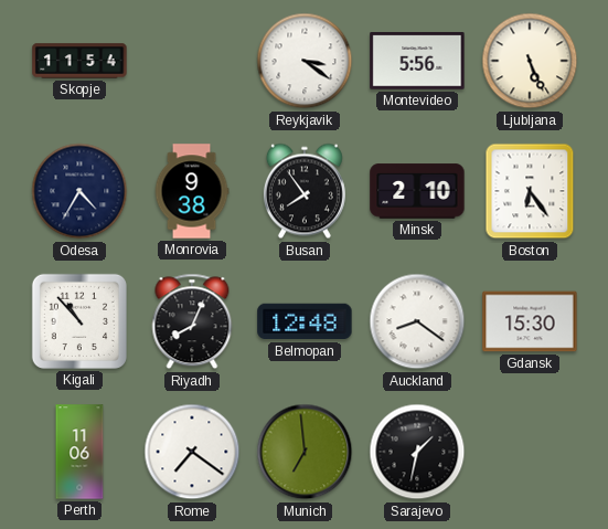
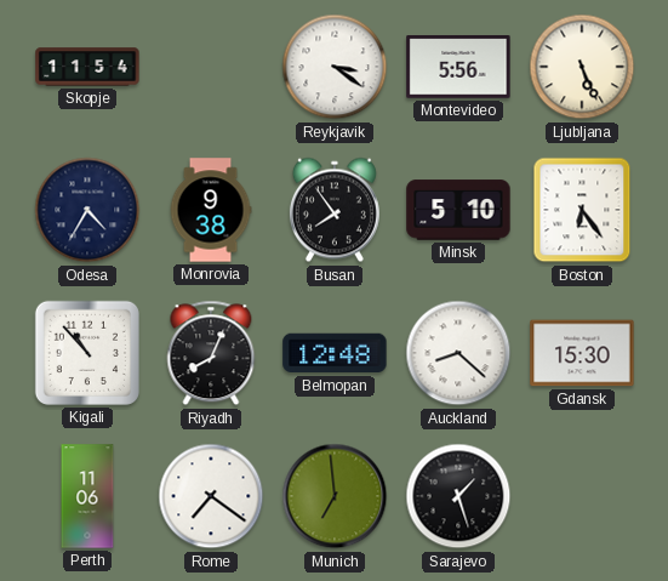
Minsk: 2:10 -> 5:10 (458, 210)
Auckland: 8:21 -> 8:22 (458, 353)
Sarajevo: 1:32 -> 1:27 (458, 496)
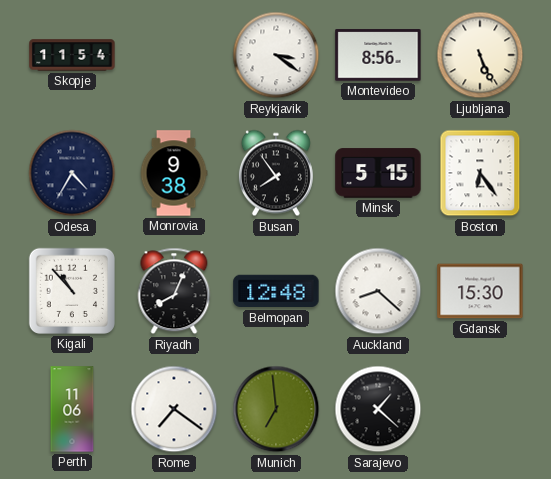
Montevideo: 5:56 -> 8:56 (378, 55)
Minsk: 5:10 -> 5:15 (378, 173)
Sarajevo: 1:27 -> 1:22 (378, 409)
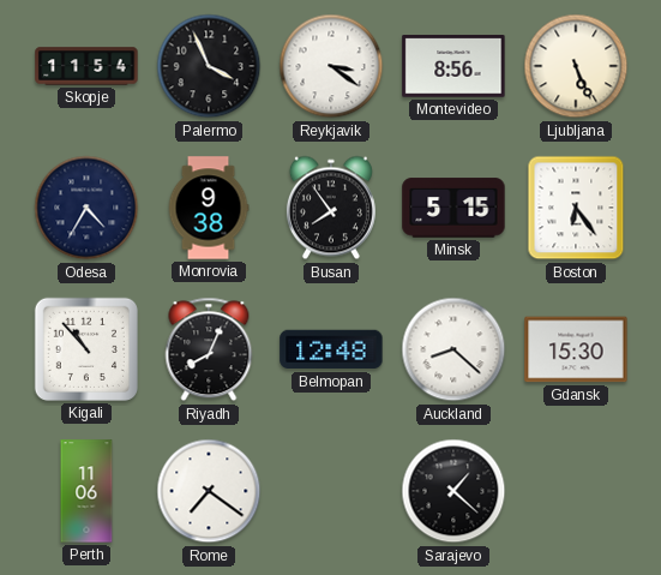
Palermo: none -> 3:56 (209, 66)
Munich: 6:59 -> none (276, 409)
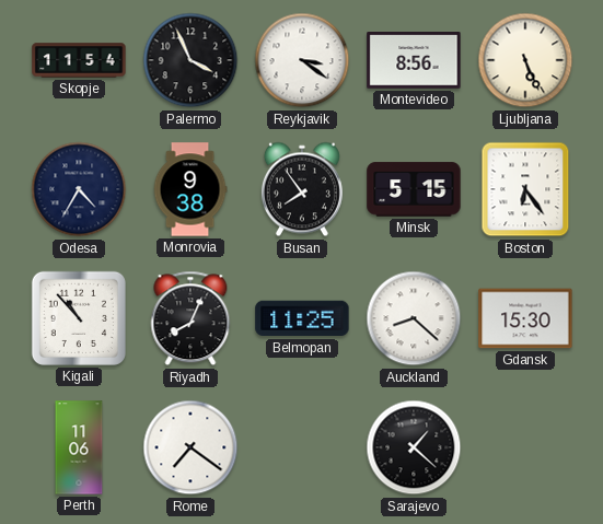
Belmopan: 12:48 -> 11:25 (302, 318)
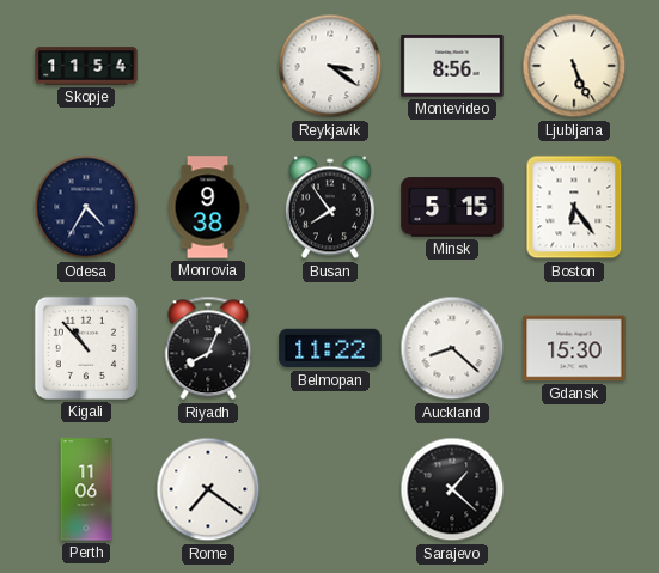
Palermo: 3:56 -> none (190, 60)
Belmopan: 11:25 -> 11:22 (330, 348)
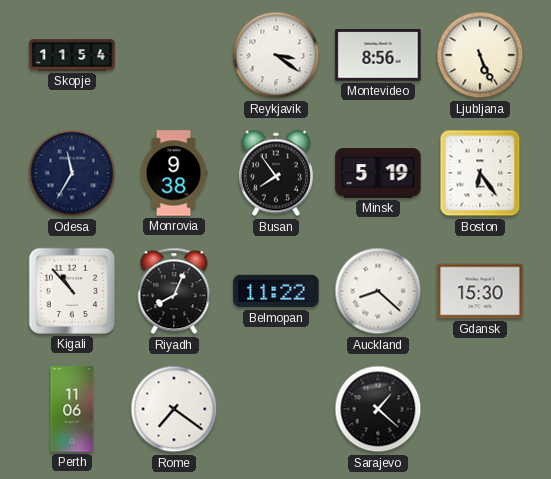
Odesa: 4:35 -> 11:35 (72, 173)
Minsk: 5:15 -> 5:19 (378, 173)
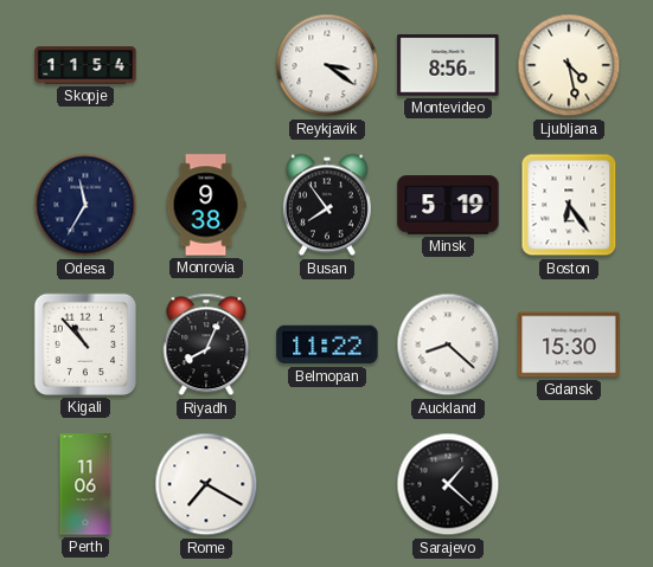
Ljubljana: 5:26 -> 4:28 (569, 65)
Rome: 7:21 -> 7:20 (206, 484)
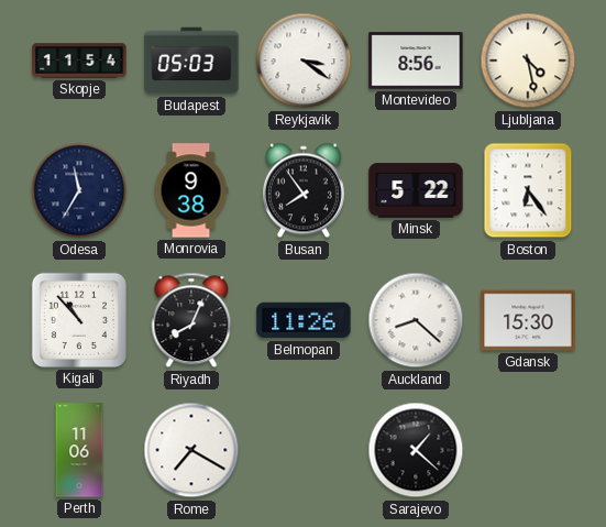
Budapest: none -> 05:03 (191, 61)
Minsk: 5:19 -> 5:22 (416, 190)
Belmopan: 11:22 -> 11:26 (304, 320)
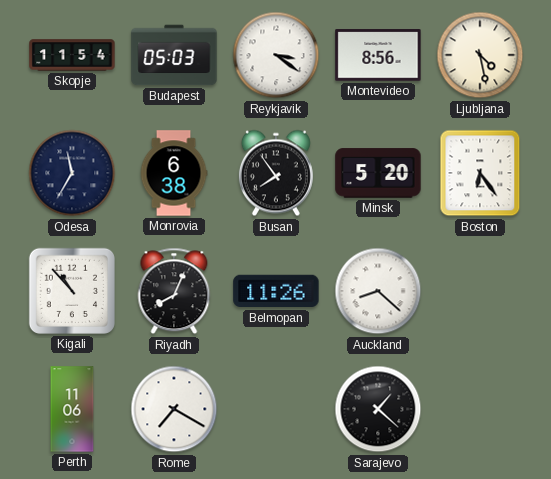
Monrovia: 9:38 -> 6:38 (174, 173)
Minsk: 5:22 -> 5:20 (378, 173)
Gdansk: 15:30 -> none (528, 320)
